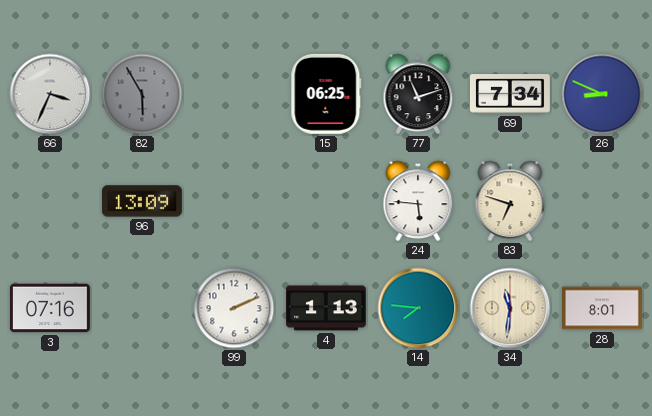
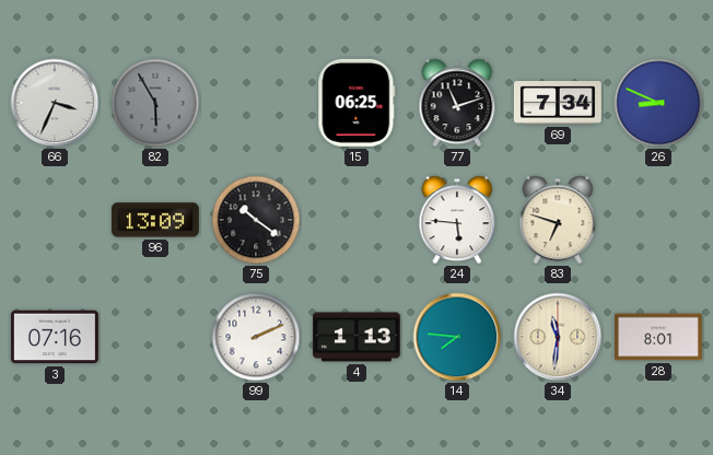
75: none -> 10:21 (256, 220)
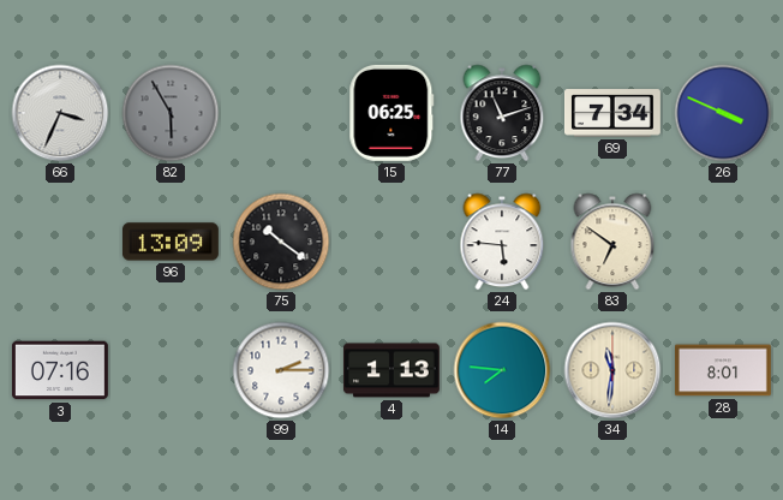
26: 8:49 -> 3:49 (723, 113)
83: 6:48 -> 6:51 (612, 242)
99: 2:11 -> 2:15 (281, 370)
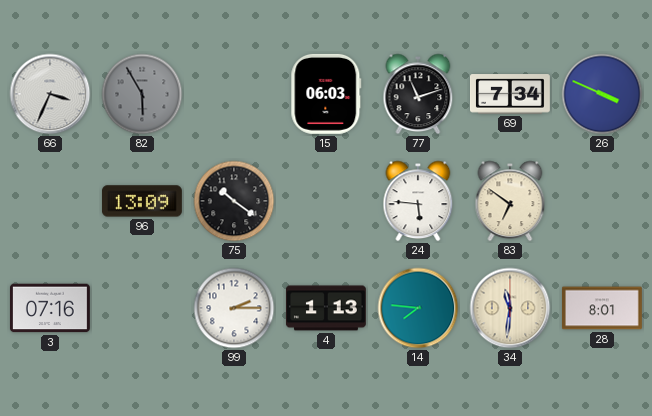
15: 06:25 -> 06:03 (326, 94)
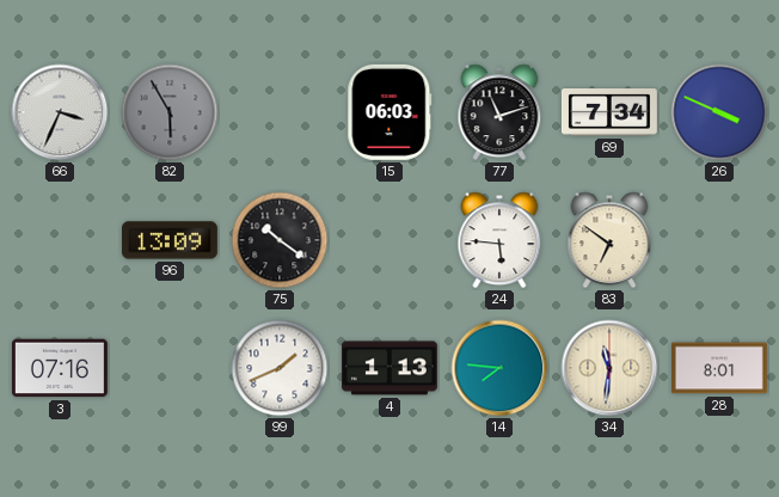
99: 2:15 -> 1:41 (280, 368)
